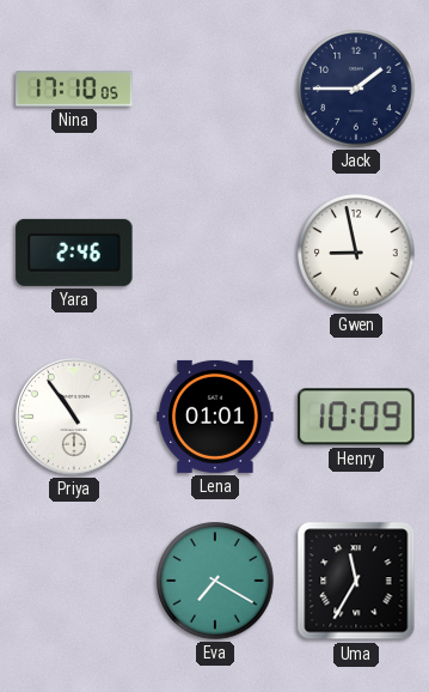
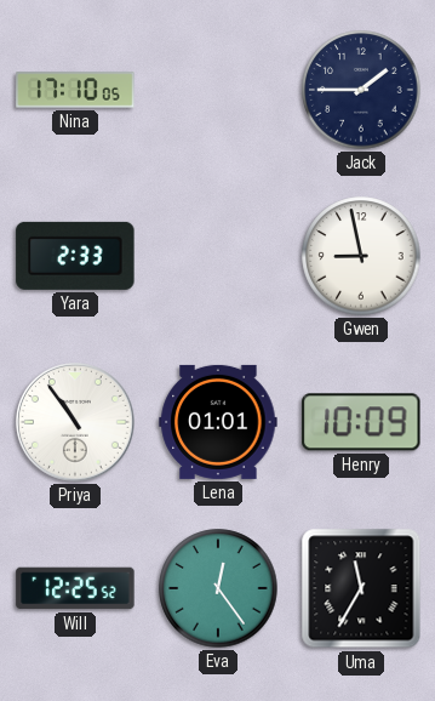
Yara: 2:46 -> 2:33 (75, 256)
Will: none -> 12:25 (75, 588)
Eva: 7:20 -> 12:24 (218, 588)
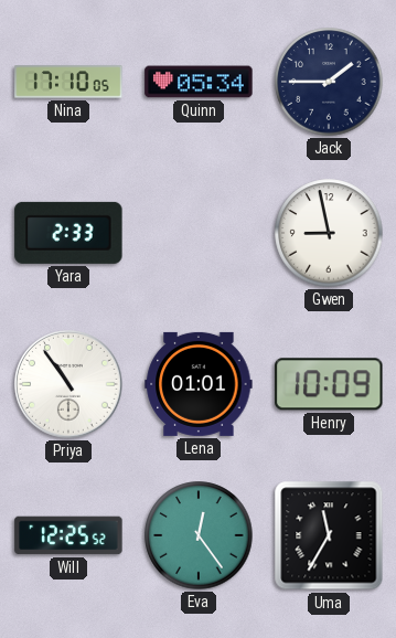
Quinn: none -> 05:34 (199, 82)
